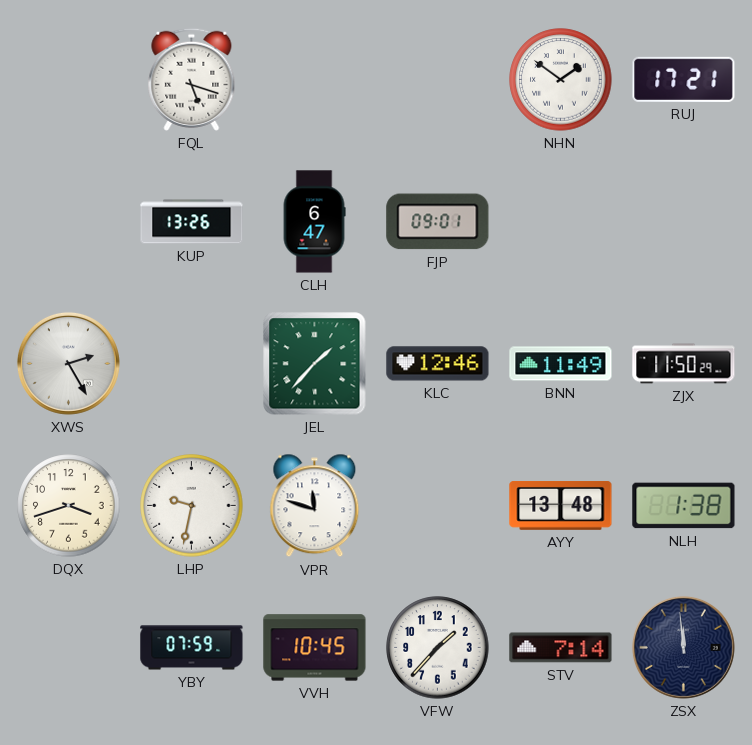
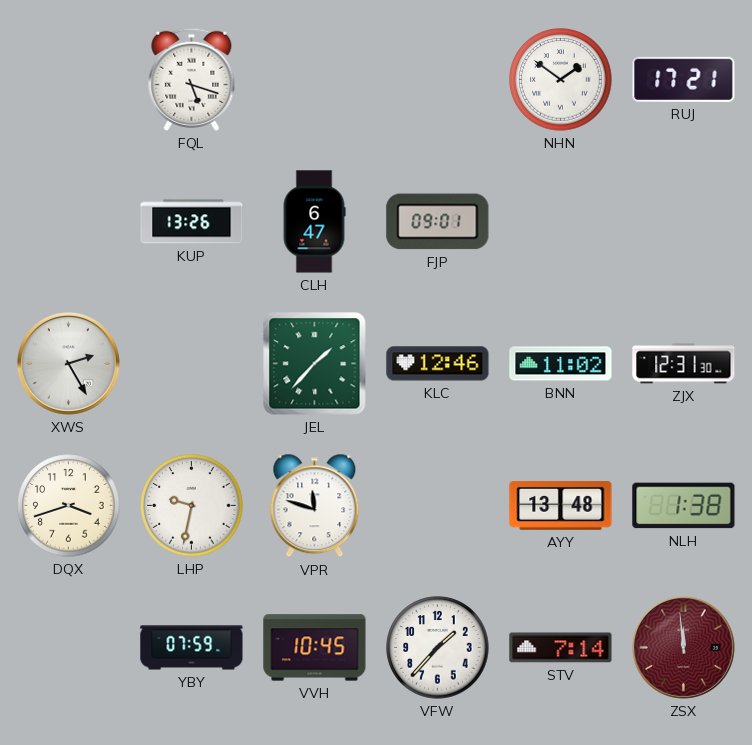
BNN: 11:49 -> 11:02 (561, 364)
ZJX: 11:50 -> 12:31 (684, 364)
ZSX dial: navy -> burgundy (683, 647)
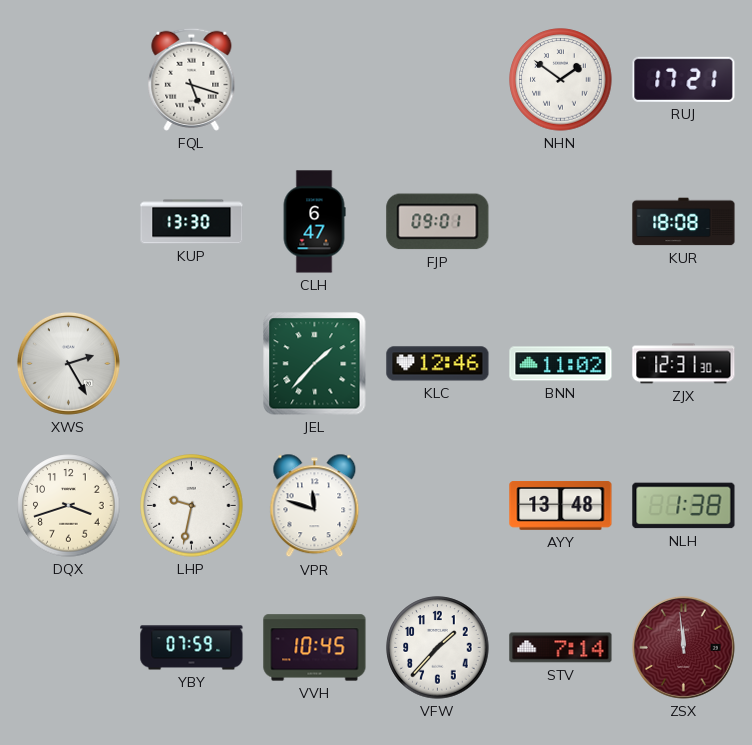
KUP: 13:26 -> 13:30 (192, 222)
KUR: none -> 18:08 (684, 222)
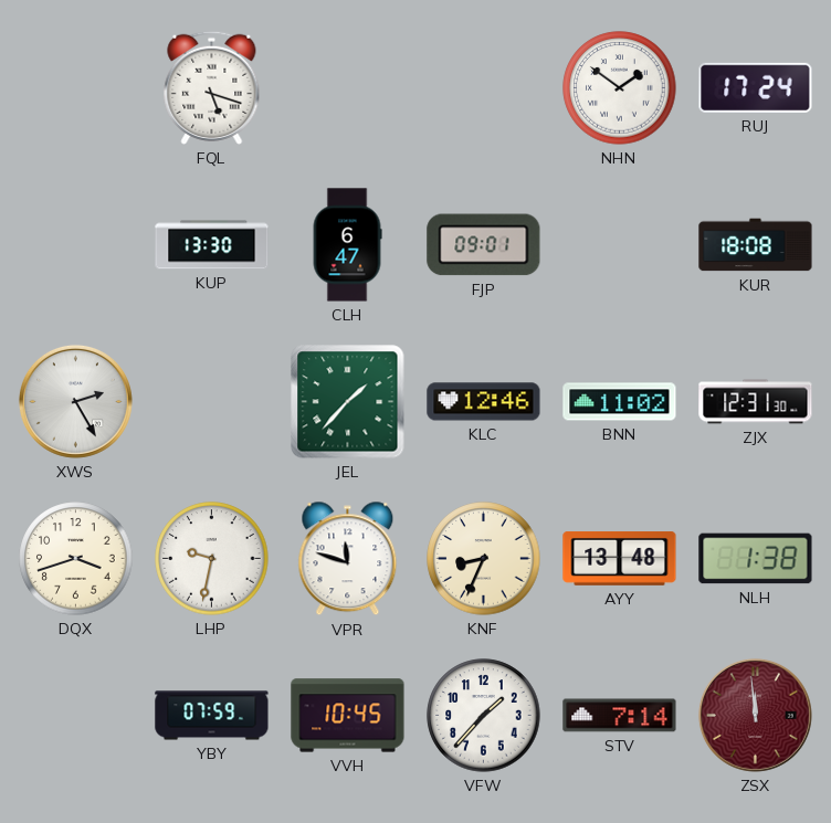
RUJ: 17:21 -> 17:24 (756, 87)
KNF: none -> 8:34 (484, 559)
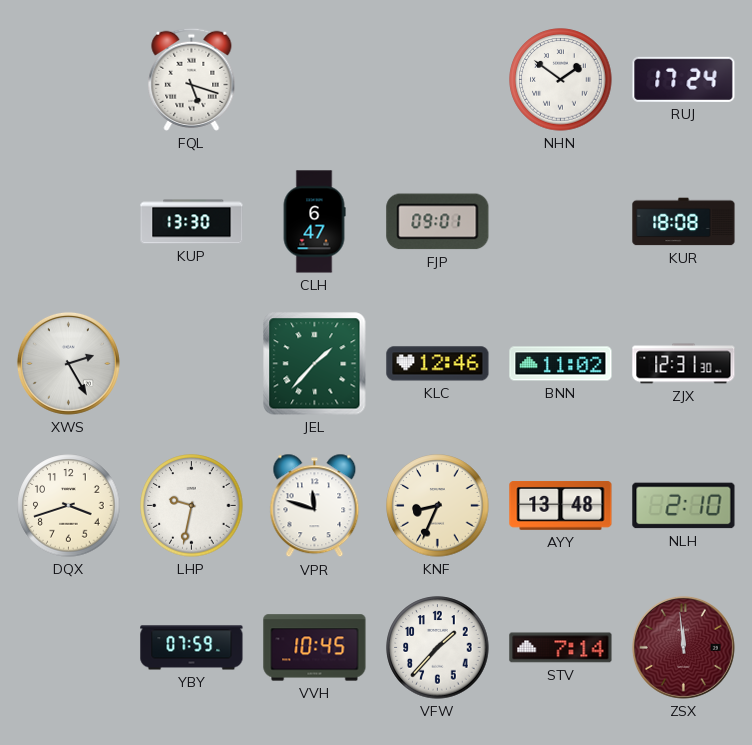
NLH: 1:38 -> 2:10 (684, 506)
